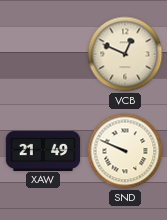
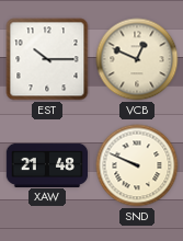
EST: none -> 10:15 (47, 59)
XAW: 21:49 -> 21:48 (47, 164)
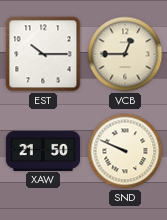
VCB: 12:49 -> 12:45 (125, 54)
XAW: 21:48 -> 21:50 (43, 150)
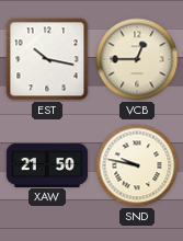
EST: 10:15 -> 10:17 (47, 59)
SND: 9:49 -> 9:47 (137, 165)
